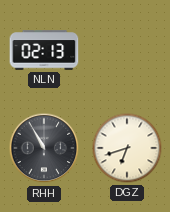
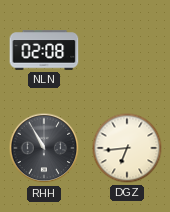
NLN: 02:13 -> 02:08 (44, 50)
DGZ: 6:42 -> 6:44 (127, 148)
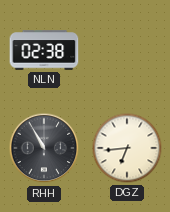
NLN: 02:08 -> 02:38 (44, 50)
